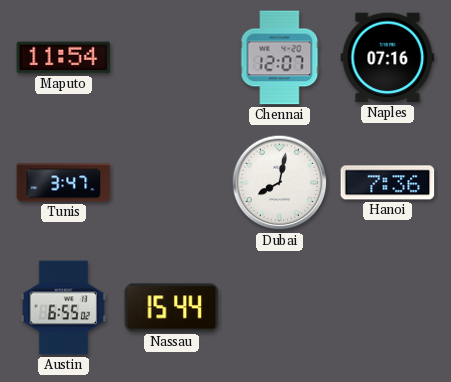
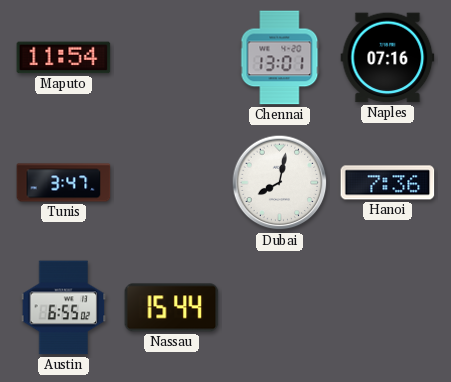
Chennai: 12:07 -> 13:01 (280, 58)
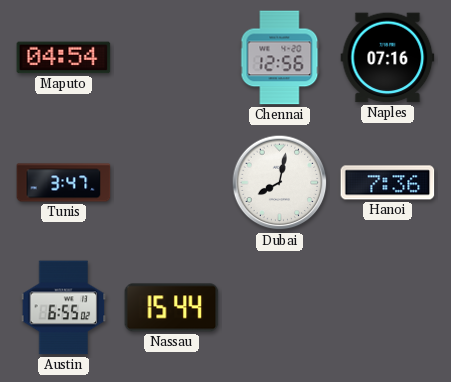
Maputo: 11:54 -> 04:54 (64, 58)
Chennai: 13:01 -> 12:56 (280, 58)
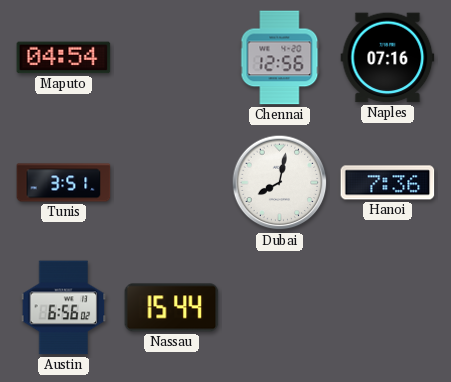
Tunis: 3:47 -> 3:51 (64, 183)
Austin: 6:55 -> 6:56 (64, 308)
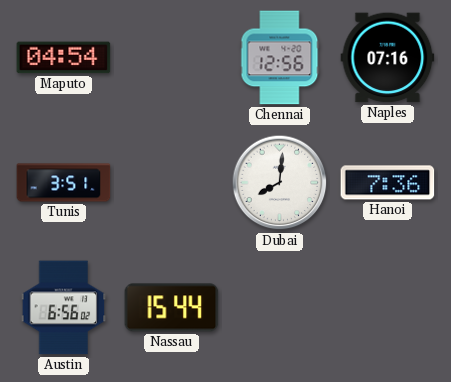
Dubai: 8:02 -> 8:01 (280, 183)
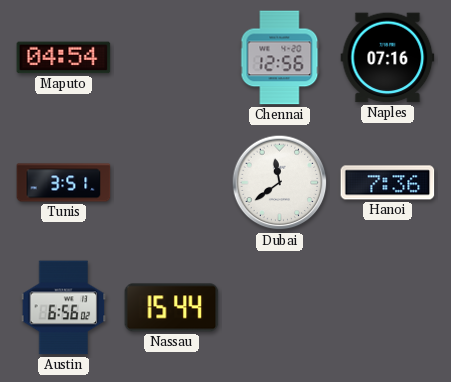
Dubai: 8:01 -> 11:39 (280, 183)
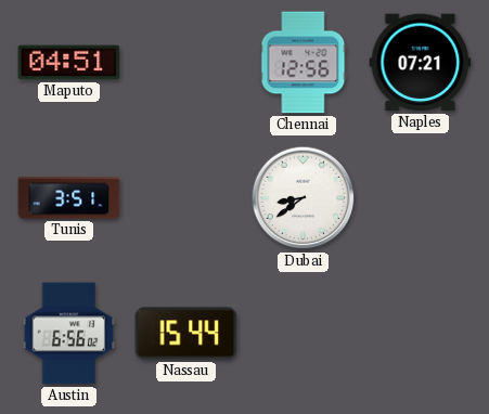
Maputo: 04:54 -> 04:51 (69, 63)
Naples: 07:16 -> 07:21 (421, 63)
Dubai: 11:39 -> 8:39 (304, 198)
Hanoi: 7:36 -> none (388, 183)
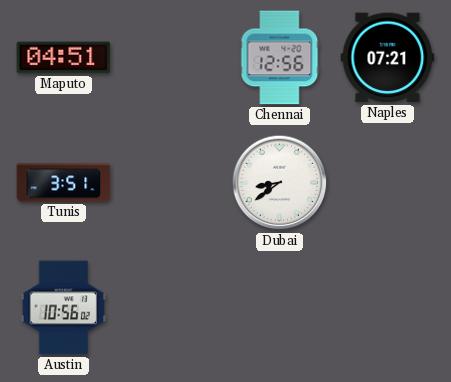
Austin: 6:56 -> 10:56 (64, 308)
Nassau: 15:44 -> none (186, 334)
